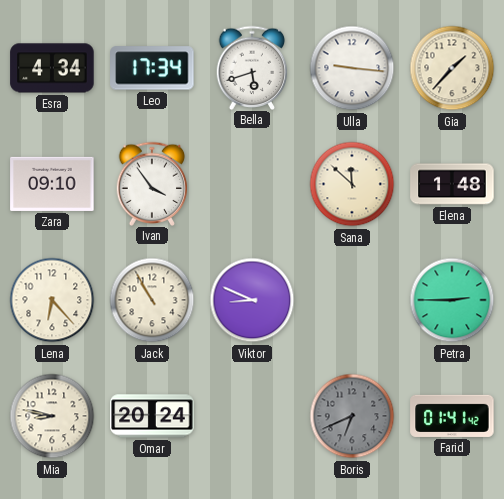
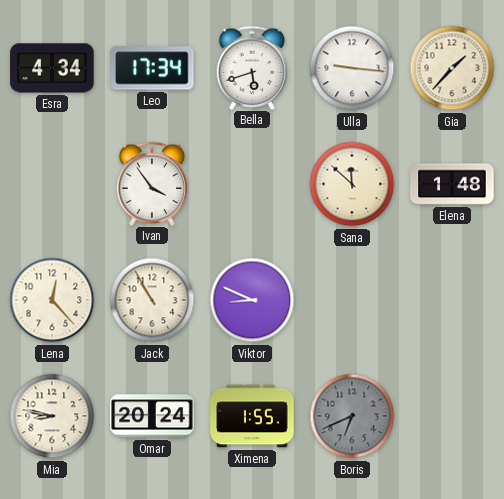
Zara: 09:10 -> none (52, 184)
Lena: 6:23 -> 12:23 (52, 300)
Petra: 2:45 -> none (452, 300)
Ximena: none -> 1:55 (252, 416)
Farid: 01:41 -> none (452, 416)
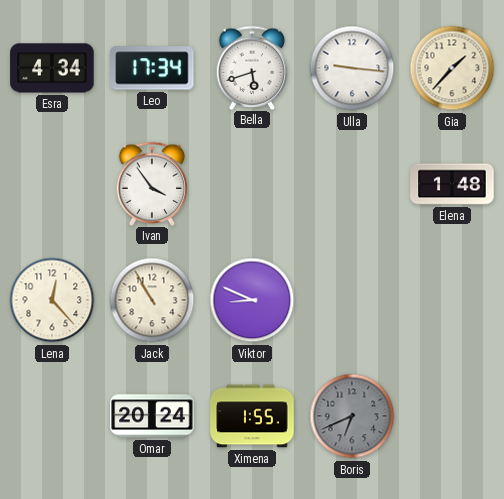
Sana: 11:52 -> none (352, 184)
Mia: 8:47 -> none (52, 416)
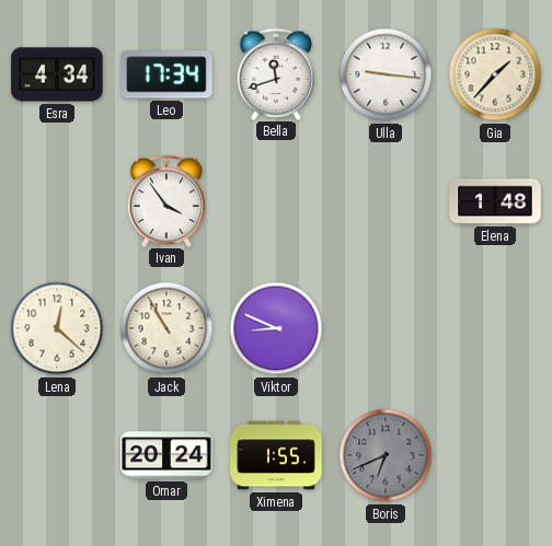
Bella: 5:42 -> 11:42 (276, 73)
Lena: 12:23 -> 12:22 (57, 328)
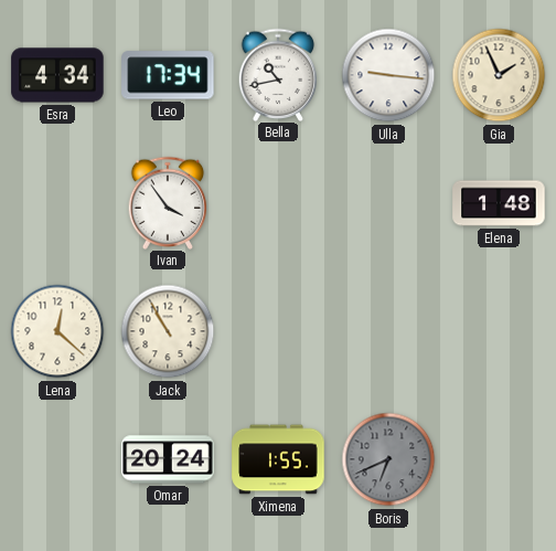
Bella: 11:42 -> 10:43 (278, 74)
Gia: 1:37 -> 1:56 (499, 75)
Viktor: 8:49 -> none (276, 328)
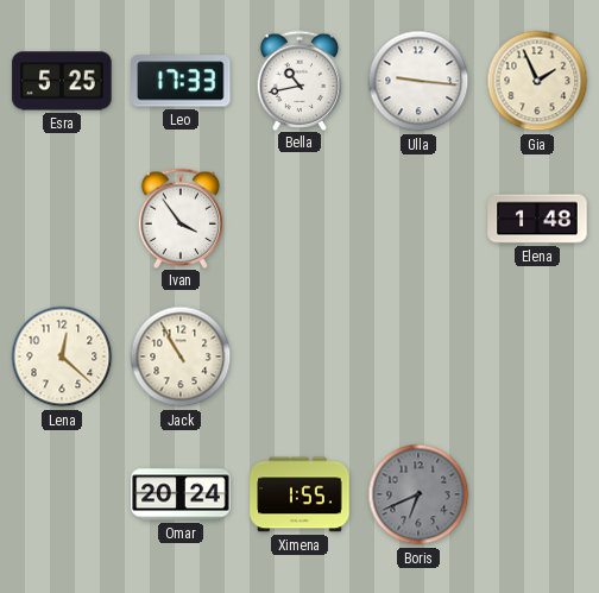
Esra: 4:34 -> 5:25 (62, 81)
Leo: 17:34 -> 17:33 (181, 81)
